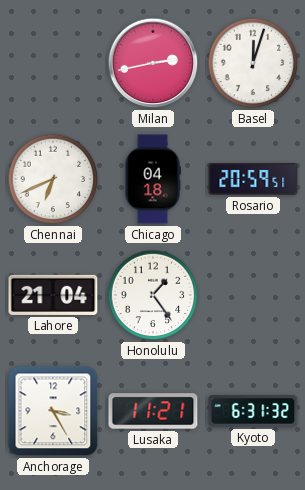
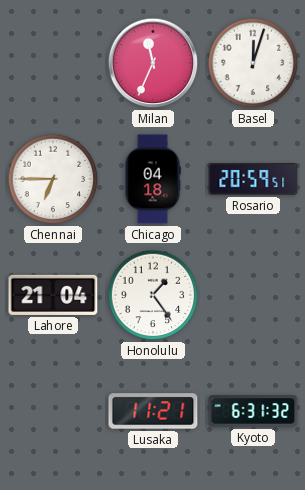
Milan: 2:43 -> 11:34 (153, 63)
Chennai: 6:41 -> 6:45 (53, 179)
Anchorage: 3:25 -> none (53, 411)
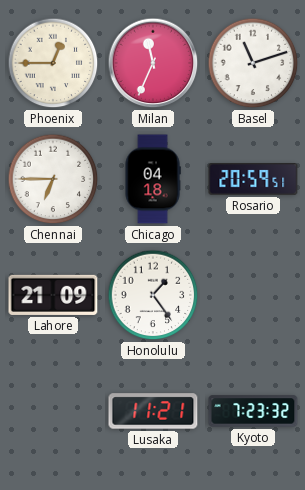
Phoenix: none -> 12:45 (53, 63)
Basel: 12:03 -> 11:12 (253, 63)
Lahore: 21:04 -> 21:09 (53, 295)
Kyoto: 6:31 -> 7:23 (253, 411)
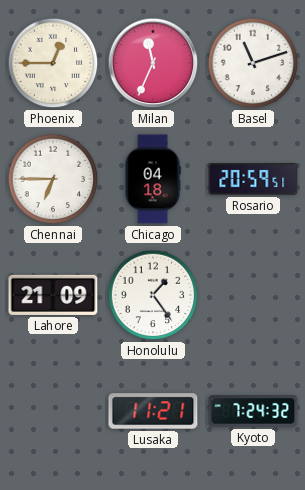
Kyoto: 7:23 -> 7:24 (253, 411)
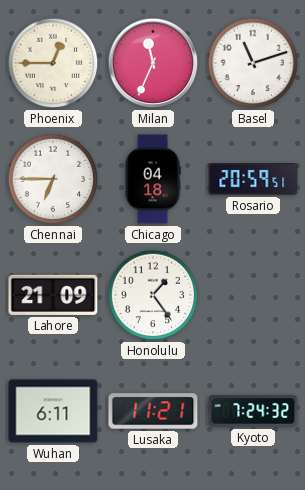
Wuhan: none -> 6:11 (53, 411)
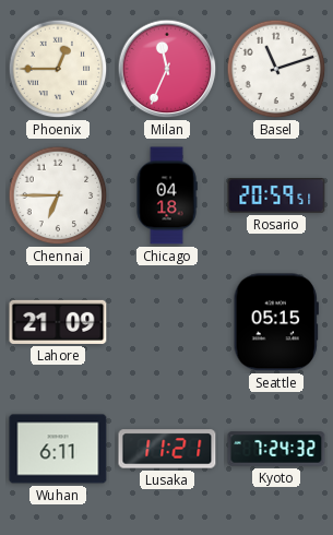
Honolulu: 1:24 -> none (153, 295)
Seattle: none -> 05:15 (276, 322)
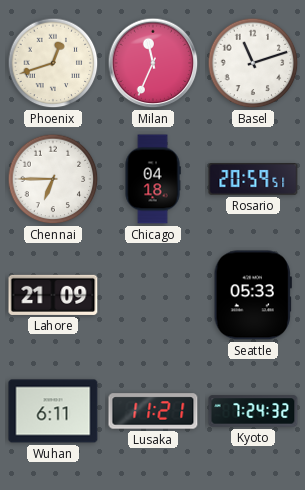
Phoenix: 12:45 -> 12:42 (53, 63)
Seattle: 05:15 -> 05:33 (253, 295)
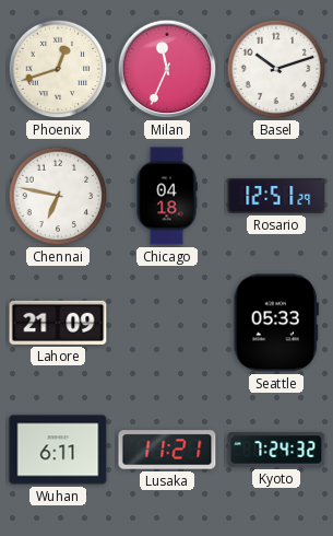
Basel: 11:12 -> 10:12 (276, 69)
Chennai: 6:45 -> 6:47 (58, 196)
Rosario: 20:59 -> 12:51 (276, 196)
